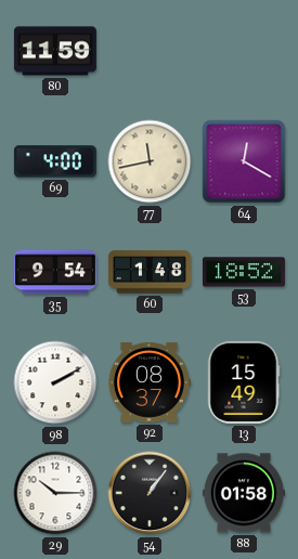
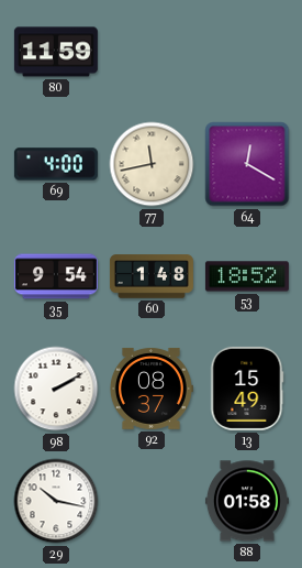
29: 10:15 -> 10:17 (56, 501)
54: 1:06 -> none (150, 493)
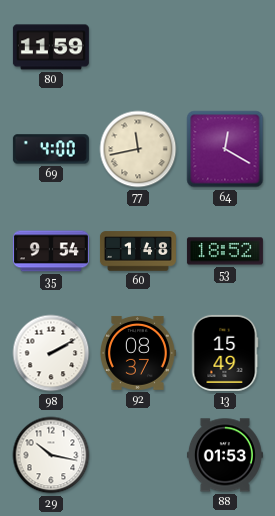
88: 01:58 -> 01:53 (225, 455)
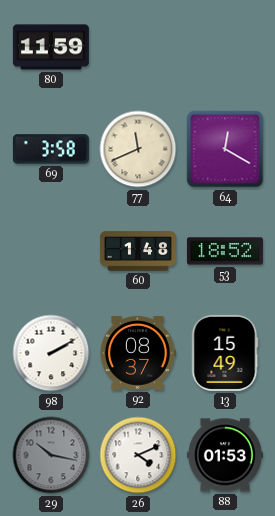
69: 4:00 -> 3:58 (51, 149)
77: 11:43 -> 11:41 (138, 149)
35: 9:54 -> none (51, 251)
29 dial: white -> grey (51, 455)
26: none -> 4:11 (138, 455)
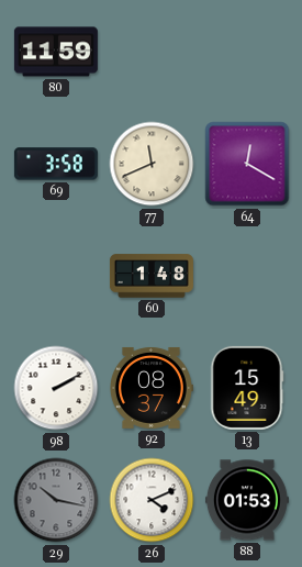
53: 18:52 -> none (225, 251)
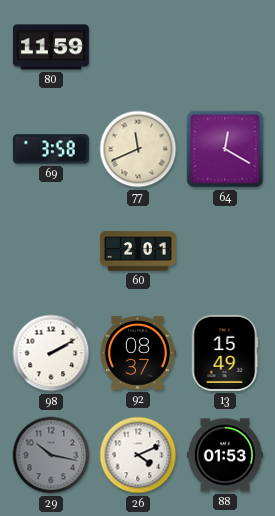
60: 1:48 -> 2:01 (138, 251)
